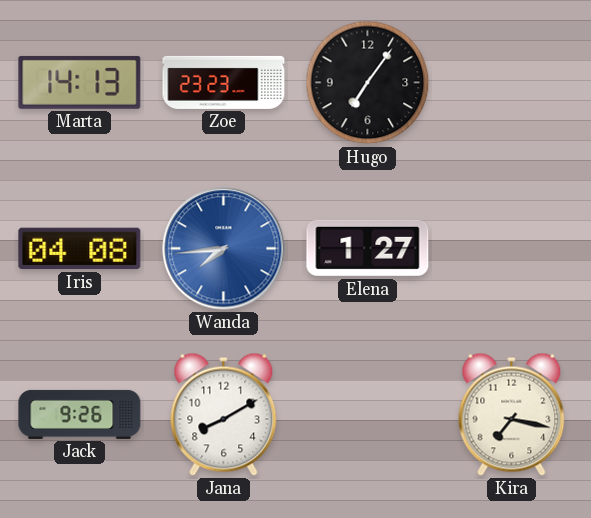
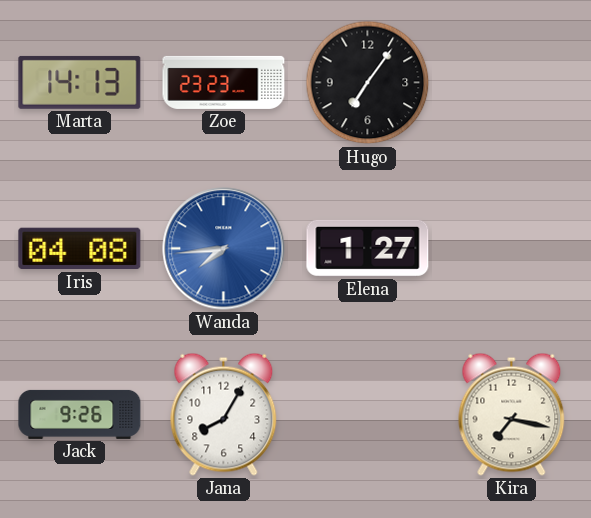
Jana: 8:10 -> 8:05 (224, 414)
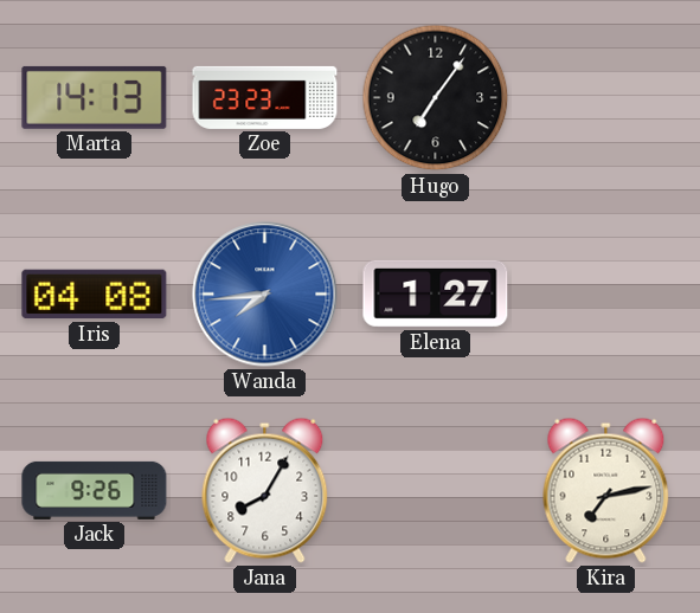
Kira: 7:17 -> 7:13 (606, 490)
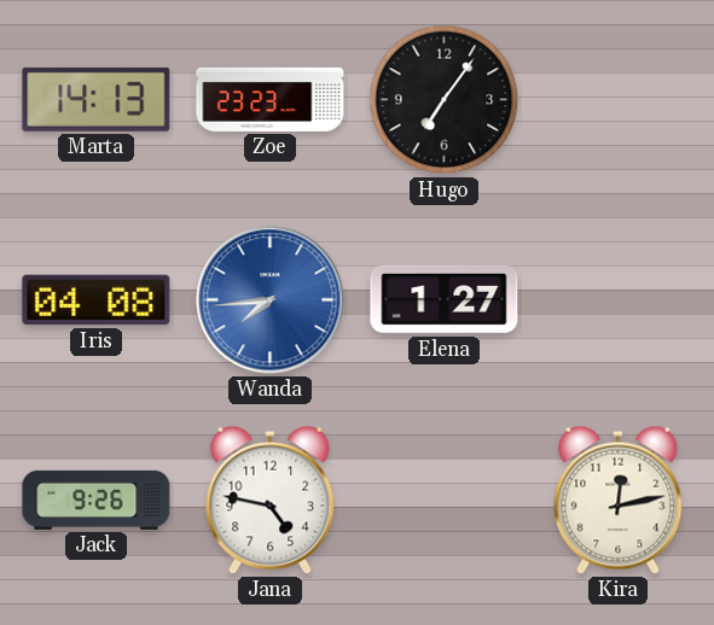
Jana: 8:05 -> 4:47 (271, 500)
Kira: 7:13 -> 12:13 (619, 500)
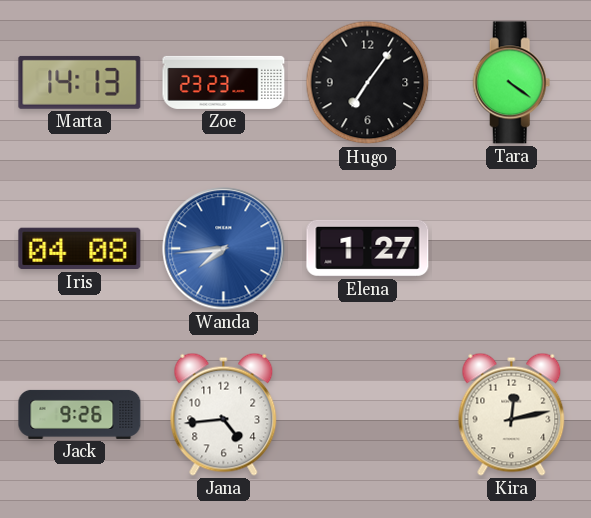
Tara: none -> 4:21 (512, 83)
Jana: 4:47 -> 4:44 (224, 414)
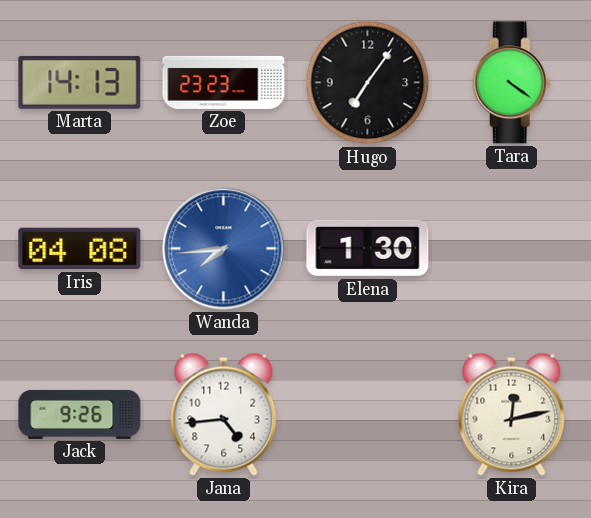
Elena: 1:27 -> 1:30 (368, 248)
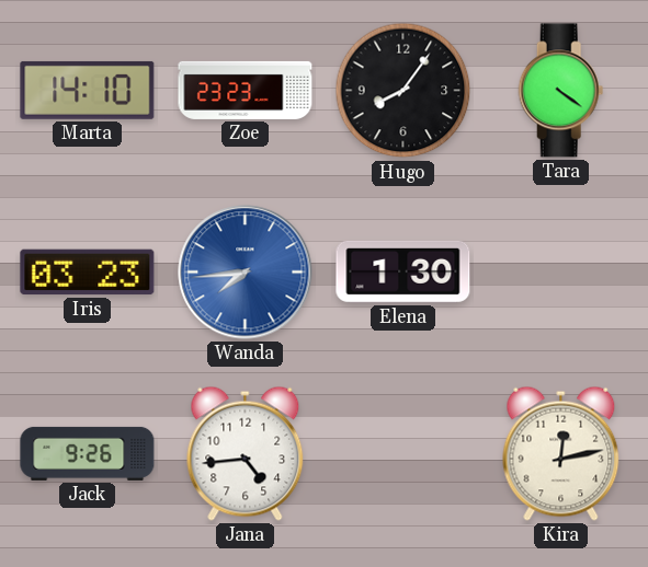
Marta: 14:13 -> 14:10 (88, 90)
Hugo: 7:06 -> 8:06 (403, 91)
Iris: 04:08 -> 03:23 (88, 273)
